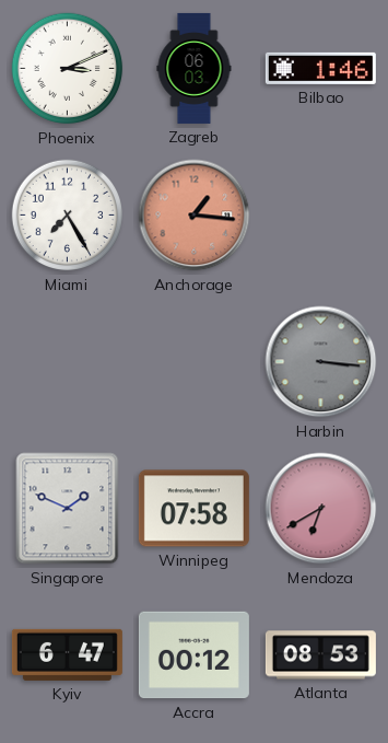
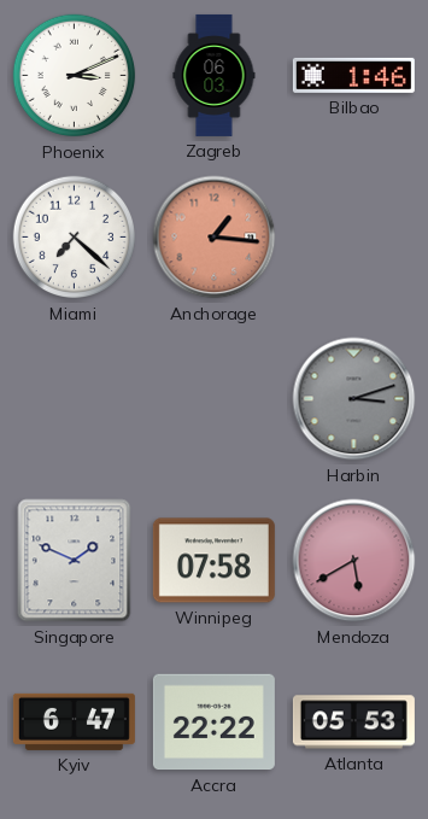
Miami: 7:25 -> 7:22 (75, 238)
Harbin: 3:16 -> 3:12 (354, 399)
Mendoza: 6:40 -> 5:40 (354, 561)
Accra: 00:12 -> 22:22 (213, 723)
Atlanta: 08:53 -> 05:53 (353, 723)
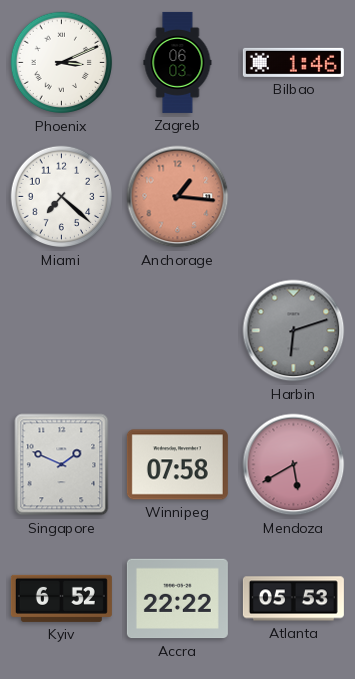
Harbin: 3:12 -> 6:12 (294, 331)
Kyiv: 6:47 -> 6:52 (61, 598)
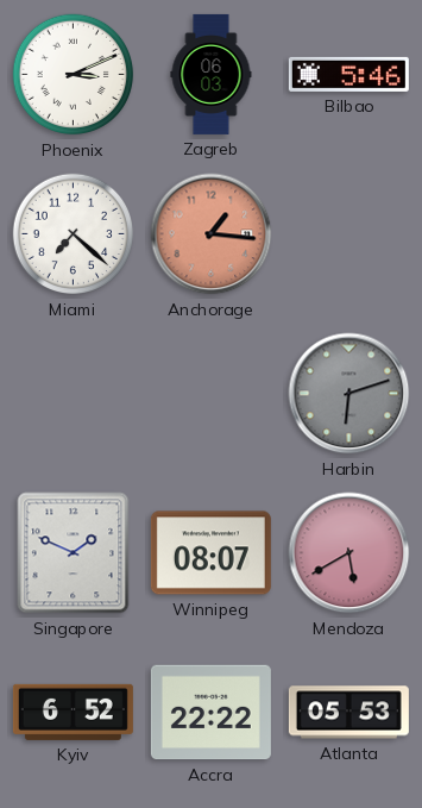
Bilbao: 1:46 -> 5:46 (348, 74)
Winnipeg: 07:58 -> 08:07 (210, 553)
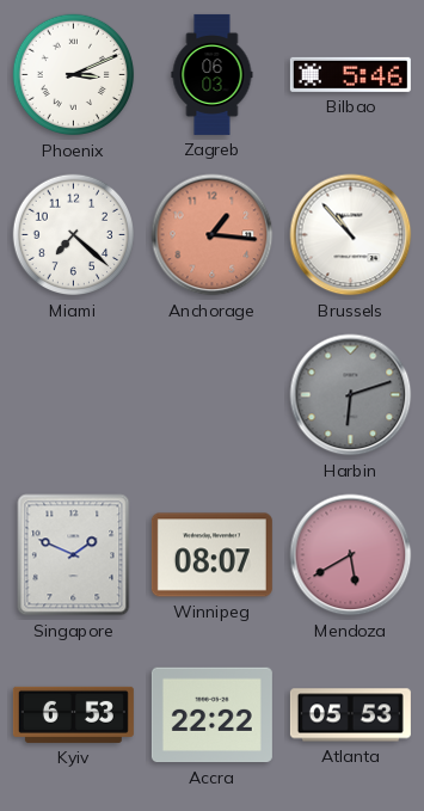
Brussels: none -> 10:53 (351, 235)
Kyiv: 6:52 -> 6:53 (73, 714)
